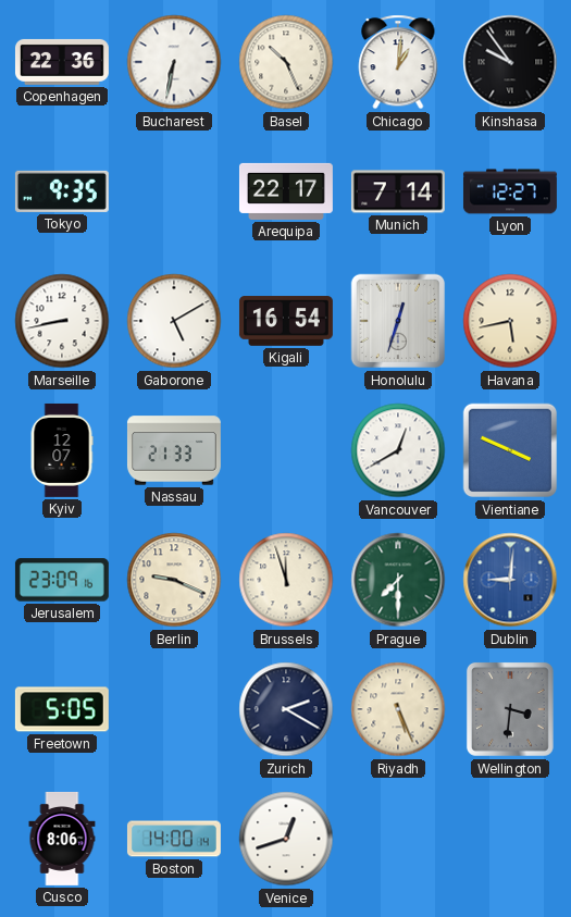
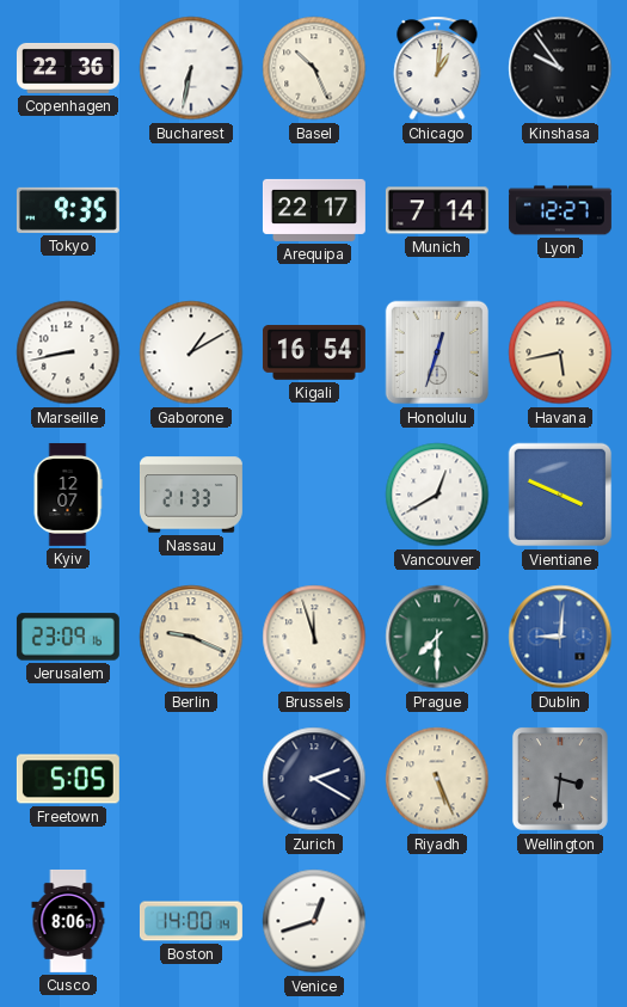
Gaborone: 5:10 -> 1:10 (191, 352)
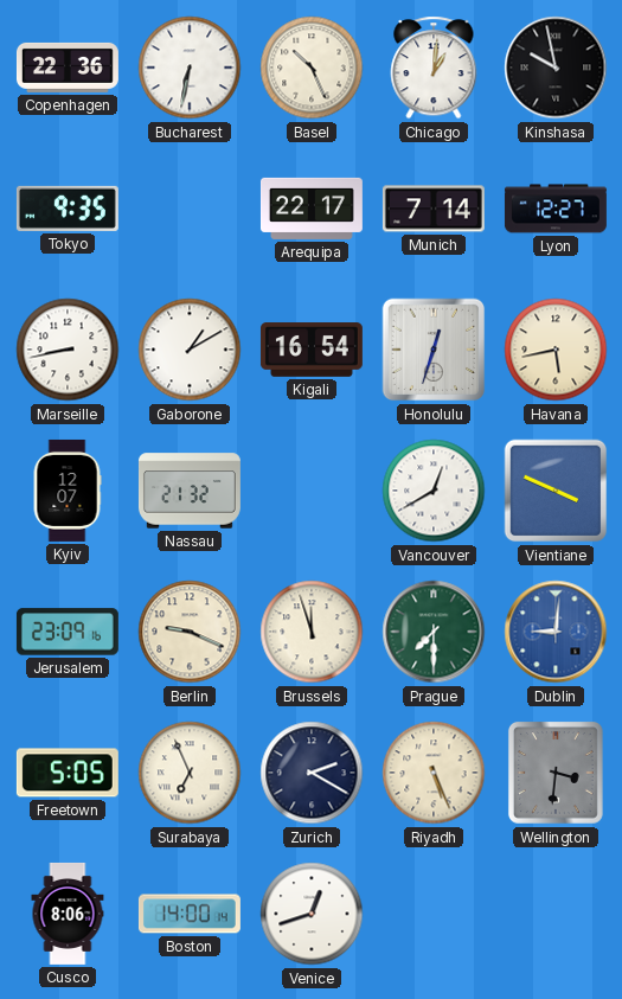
Kinshasa: 9:54 -> 9:58 (556, 68)
Nassau: 21:33 -> 21:32 (190, 491)
Surabaya: none -> 6:56 (190, 773)
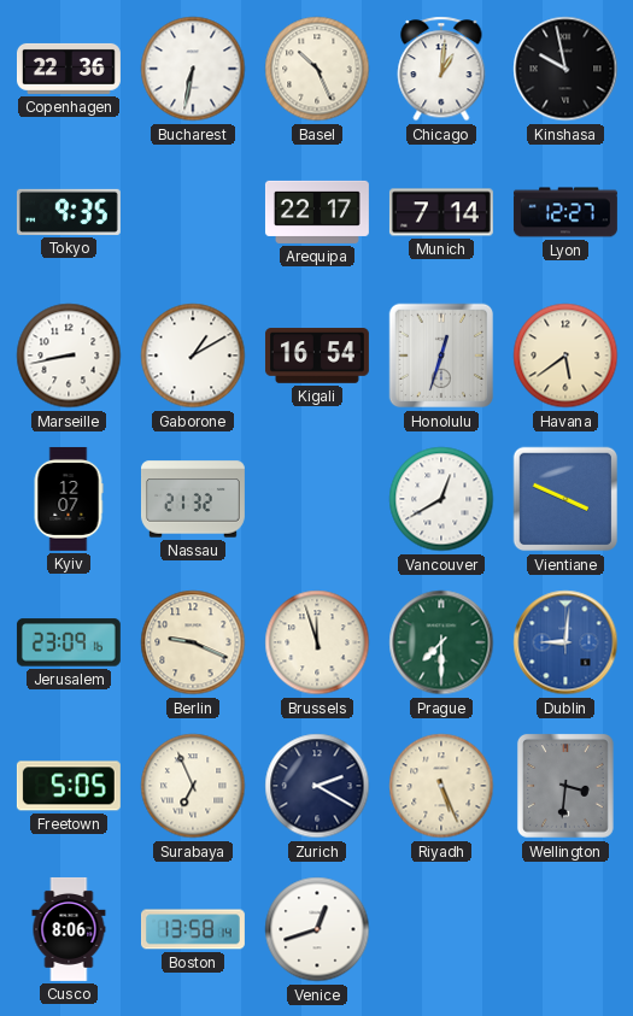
Havana: 5:43 -> 5:39 (565, 356)
Boston: 14:00 -> 13:58 (193, 929)
